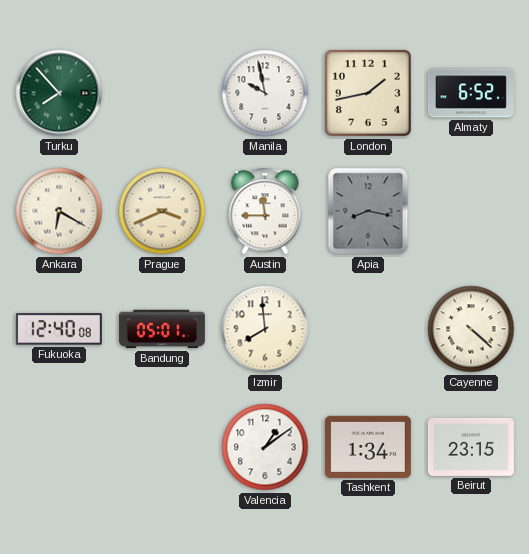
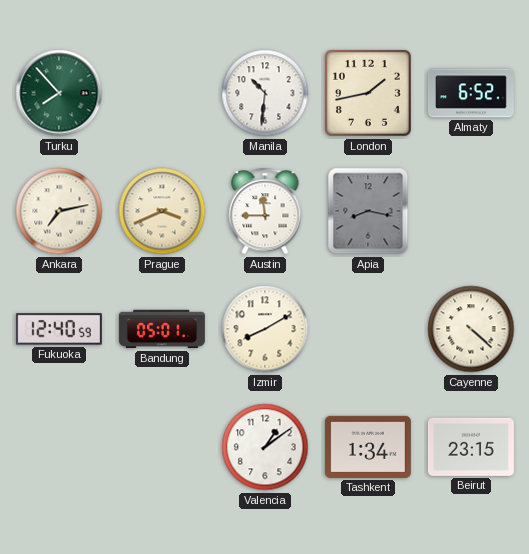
Manila: 9:58 -> 10:31 (265, 93)
Ankara: 6:20 -> 7:13 (59, 211)
Fukuoka: 12:40:08 -> 12:40:59 (59, 329)
Izmir: 7:59 -> 8:10 (265, 329)
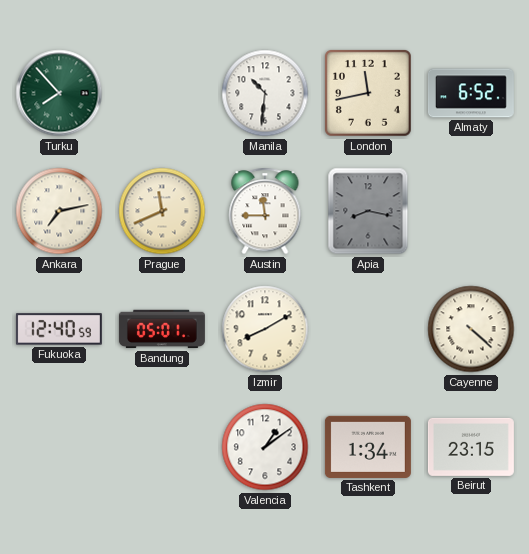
London: 1:43 -> 11:43 (368, 93)
Prague: 3:41 -> 11:41 (162, 211)
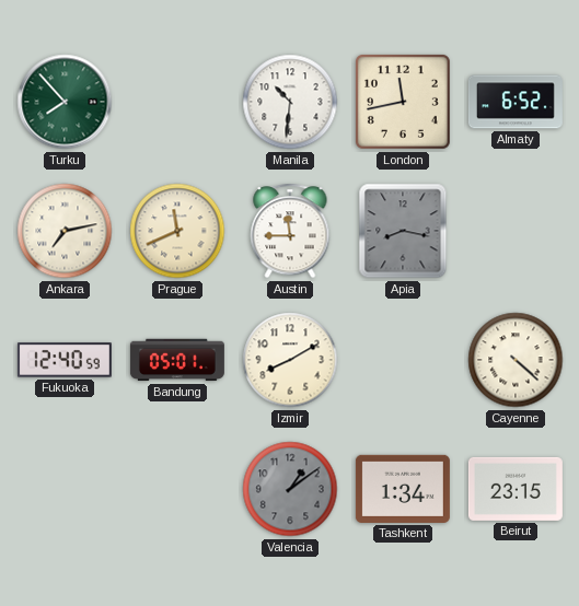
Valencia dial: white -> grey (290, 489)
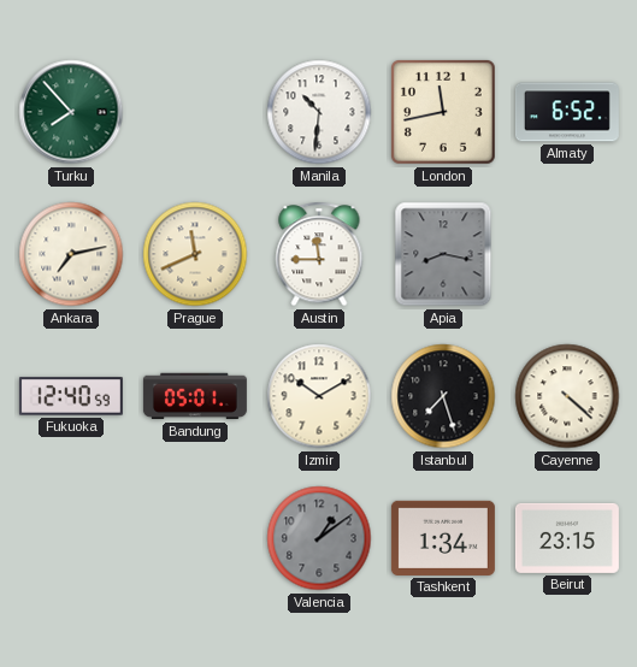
Izmir: 8:10 -> 10:10 (319, 396)
Istanbul: none -> 7:27 (443, 396)
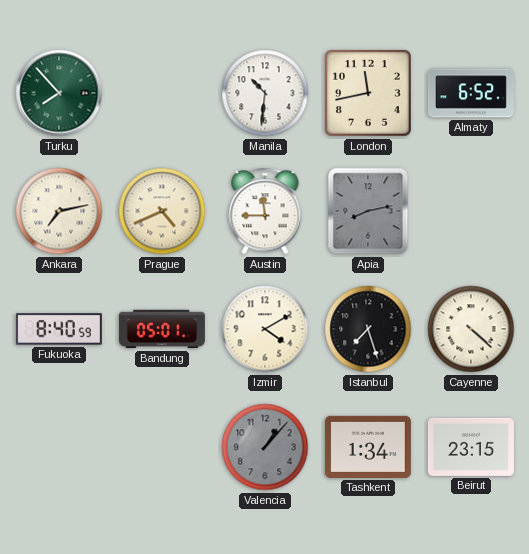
Prague: 11:41 -> 4:41 (162, 211)
Apia: 8:17 -> 8:13 (368, 211)
Fukuoka: 12:40 -> 8:40 (59, 329)
Izmir: 10:10 -> 4:10 (265, 329)
Valencia: 1:09 -> 1:07 (265, 447)
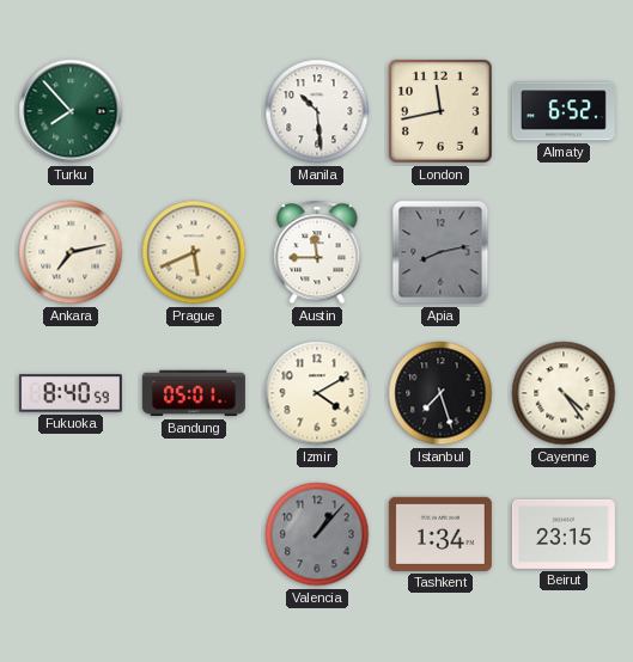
Manila: 10:31 -> 10:29 (317, 111)
Prague: 4:41 -> 5:41 (194, 252)
Cayenne: 4:22 -> 4:24 (564, 393)
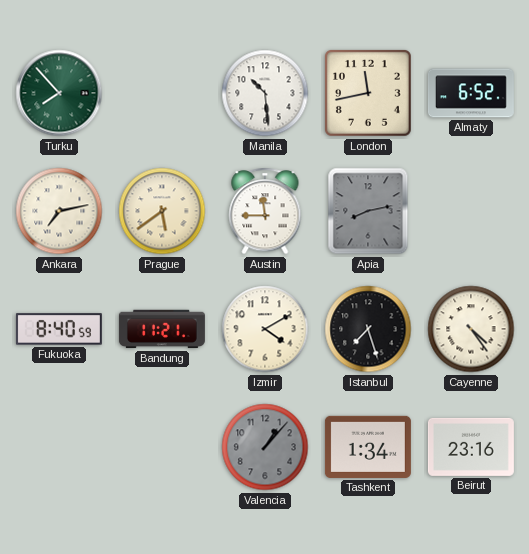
Prague: 5:41 -> 5:39 (162, 211)
Bandung: 05:01 -> 11:21 (162, 329)
Beirut: 23:15 -> 23:16 (471, 447)
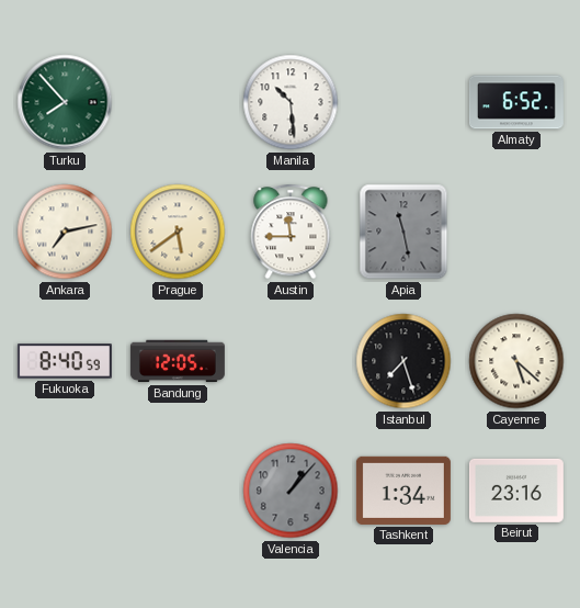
London: 11:43 -> none (368, 93)
Apia: 8:13 -> 11:28 (403, 232)
Bandung: 11:21 -> 12:05 (178, 361)
Izmir: 4:10 -> none (265, 329)
Cayenne: 4:24 -> 5:22 (516, 361)
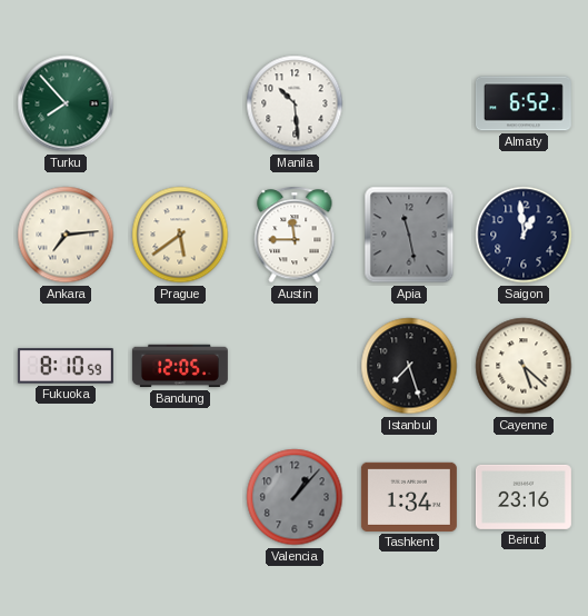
Ankara: 7:13 -> 7:14 (66, 235)
Saigon: none -> 12:59 (524, 235)
Fukuoka: 8:40 -> 8:10 (66, 366)
